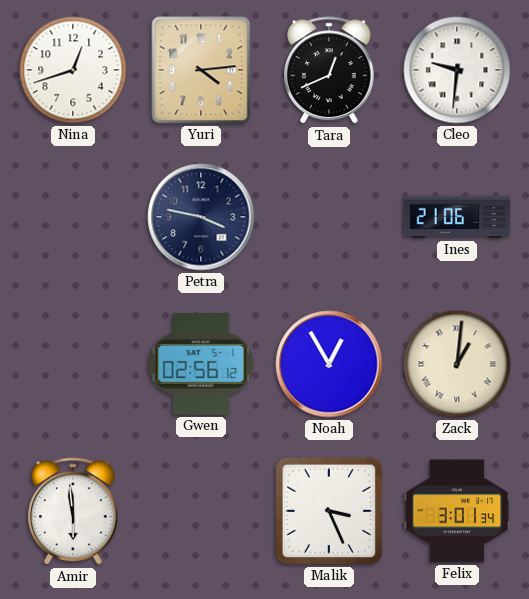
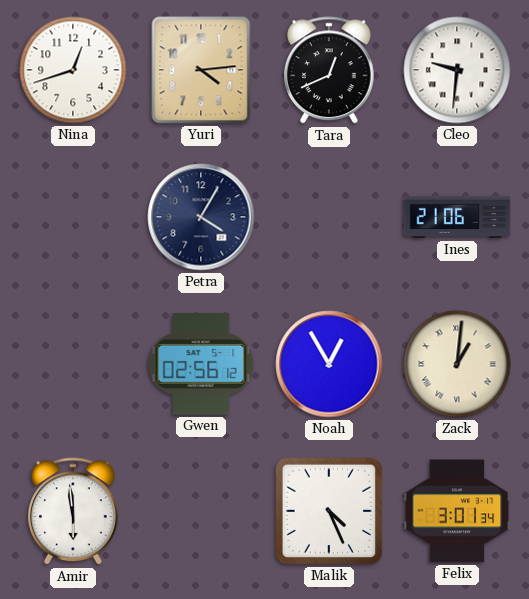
Petra: 3:47 -> 4:05 (201, 217)
Malik: 3:26 -> 4:26 (329, 511)
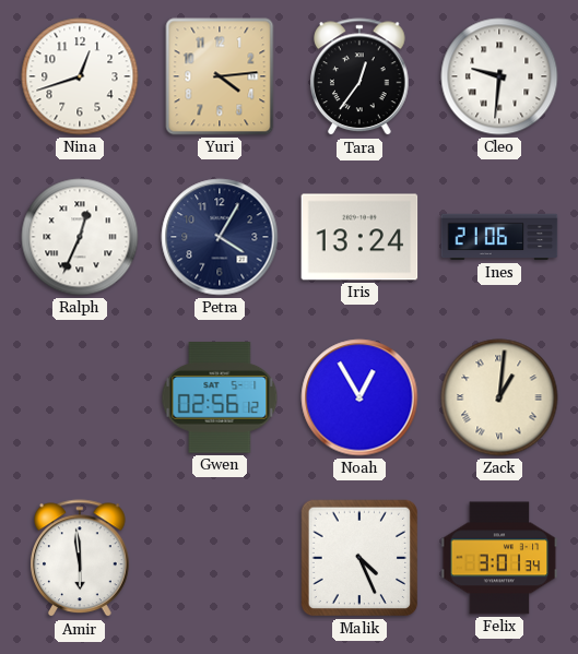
Tara: 12:41 -> 12:36 (361, 78)
Ralph: none -> 12:34 (80, 237)
Iris: none -> 13:24 (359, 237)
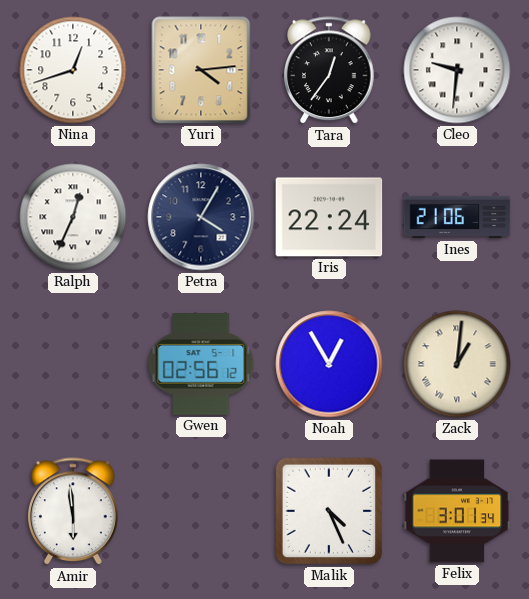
Iris: 13:24 -> 22:24 (329, 217)
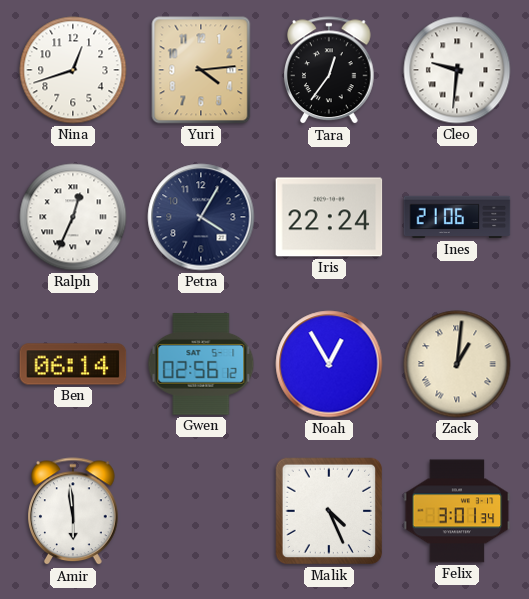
Ben: none -> 06:14 (73, 364)
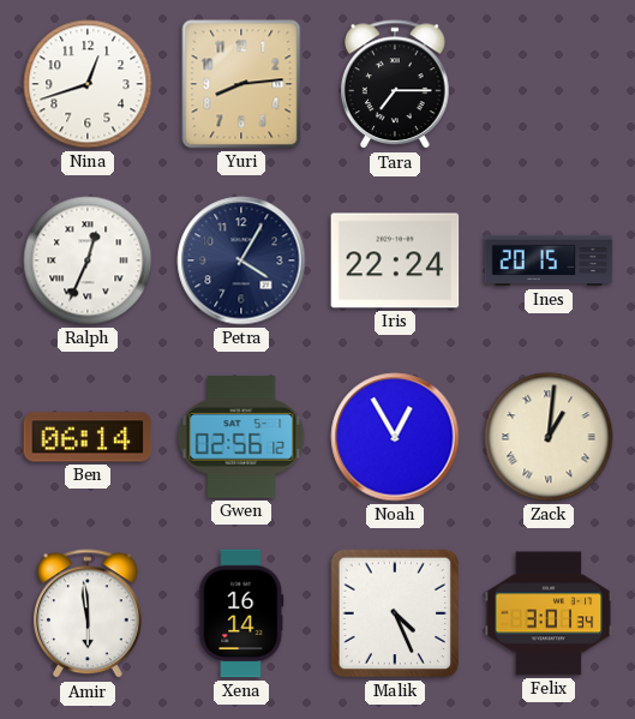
Yuri: 4:14 -> 8:14 (241, 84)
Tara: 12:36 -> 7:15 (396, 85)
Cleo: 9:31 -> none (457, 70)
Ines: 21:06 -> 20:15 (549, 260)
Xena: none -> 16:14 (241, 613)
